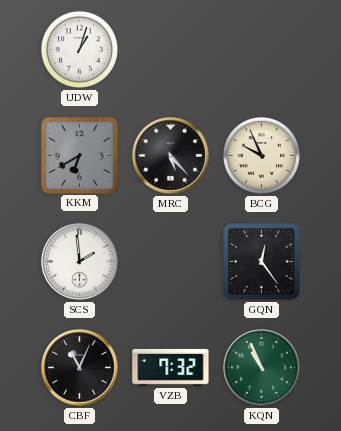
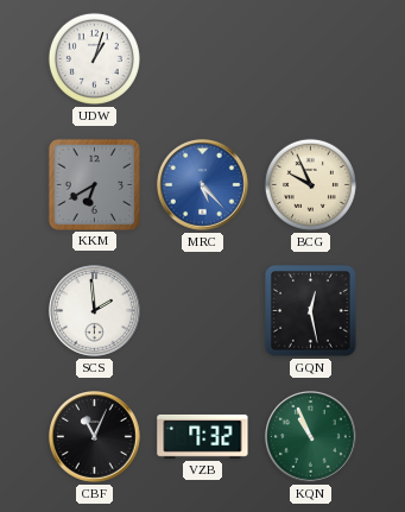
MRC dial: black -> blue (203, 185)
GQN: 12:24 -> 12:28 (311, 311)
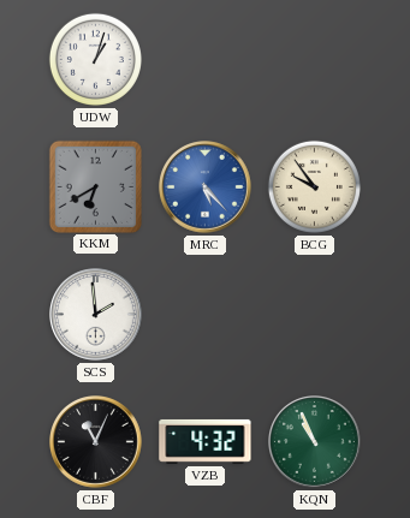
BCG: 9:56 -> 9:54 (314, 186)
GQN: 12:28 -> none (311, 311)
VZB: 7:32 -> 4:32 (206, 441)
